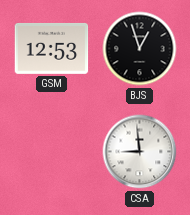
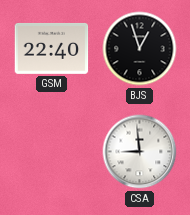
GSM: 12:53 -> 22:40 (52, 48)
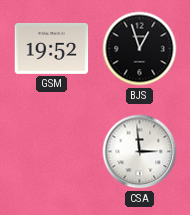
GSM: 22:40 -> 19:52 (52, 48)
CSA: 8:59 -> 2:59 (140, 152)
